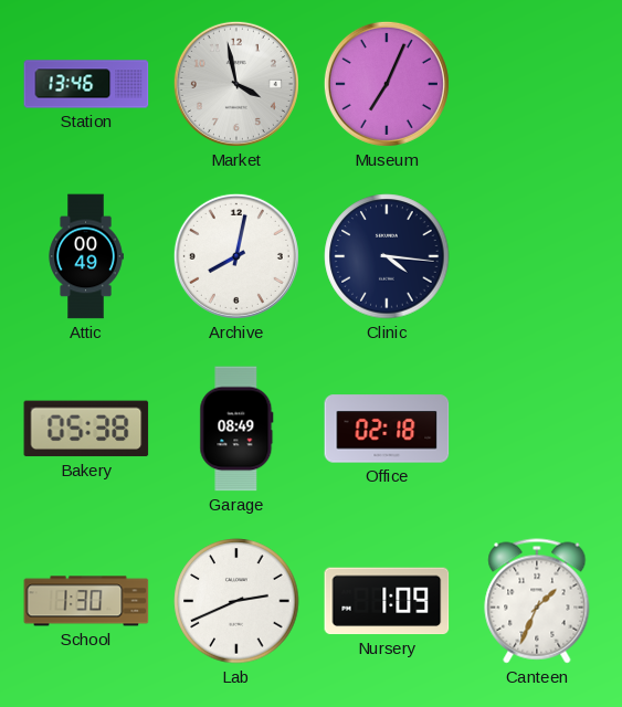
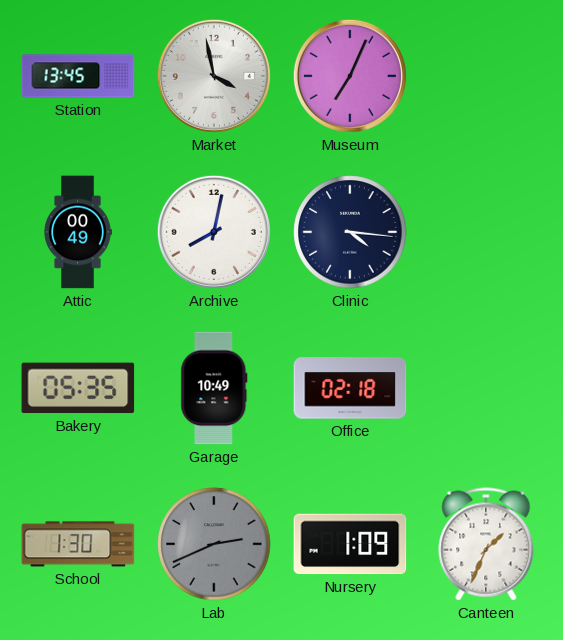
Station: 13:46 -> 13:45 (78, 76)
Bakery: 05:38 -> 05:35 (78, 388)
Garage: 08:49 -> 10:49 (214, 388)
Lab dial: white -> grey (214, 544)
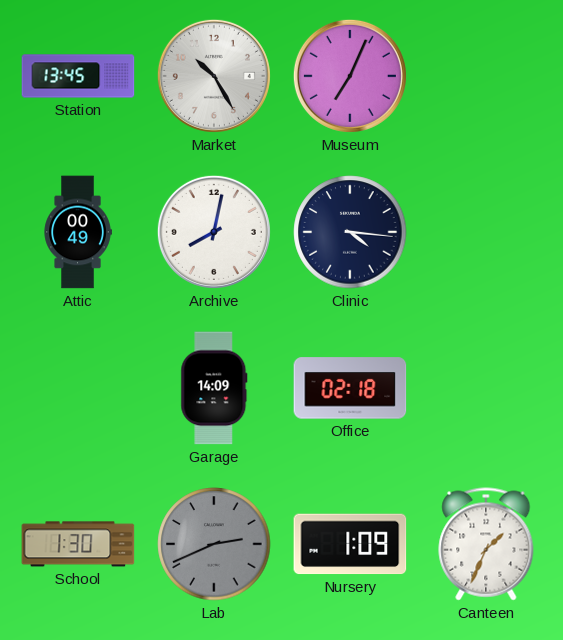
Market: 3:58 -> 10:25 (214, 76)
Bakery: 05:35 -> none (78, 388)
Garage: 10:49 -> 14:09 (214, 388)
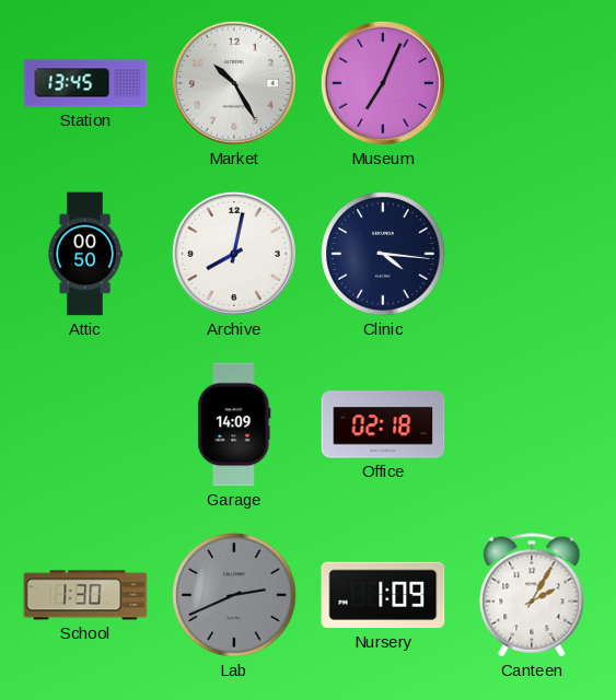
Attic: 00:49 -> 00:50 (85, 254)
Canteen: 1:34 -> 2:05 (532, 595)
